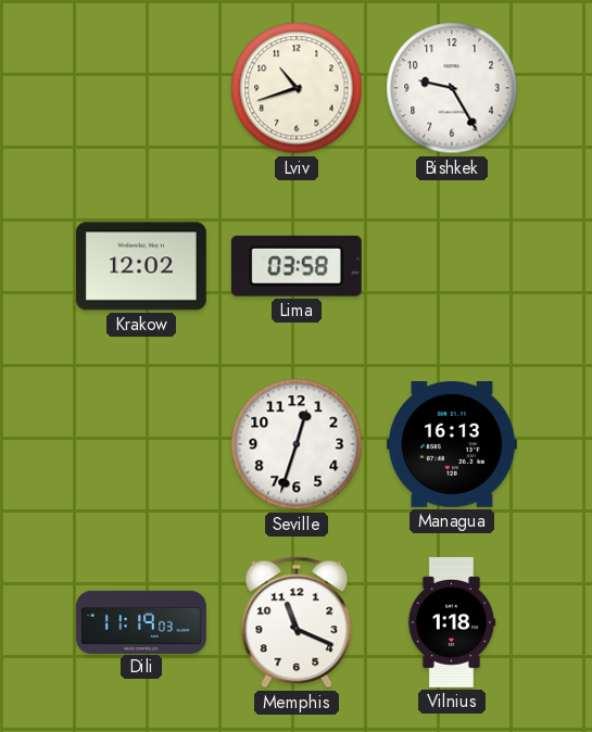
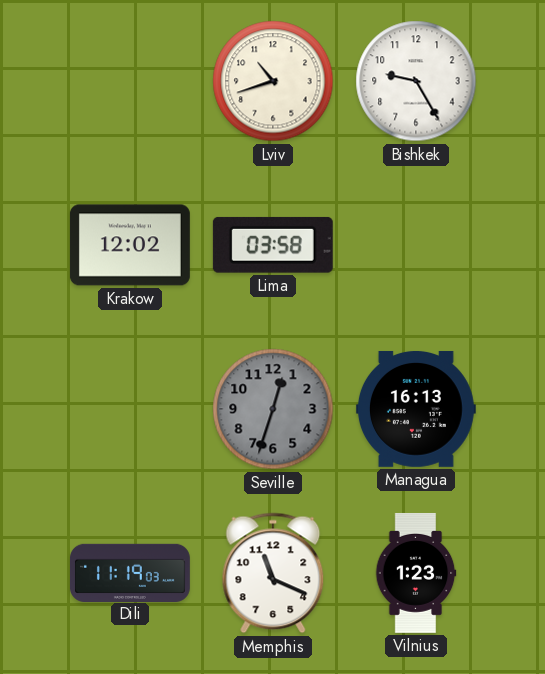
Seville dial: white -> grey (273, 409)
Vilnius: 1:18 -> 1:23 (416, 573)
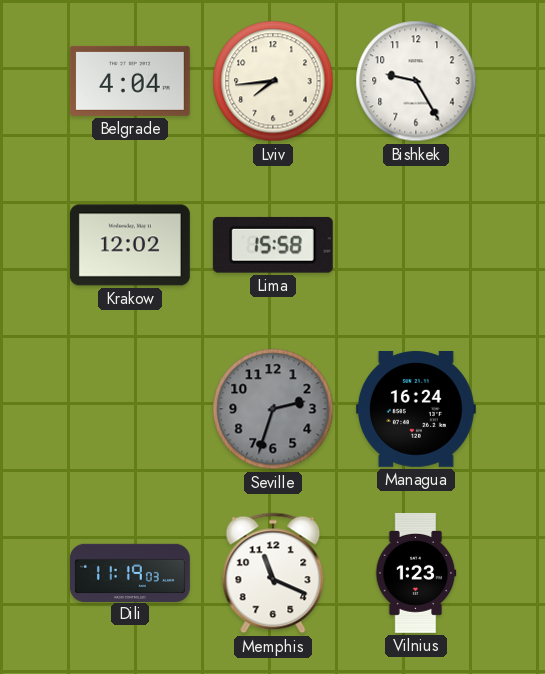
Belgrade: none -> 4:04 (130, 81)
Lviv: 10:42 -> 7:44 (273, 81)
Lima: 03:58 -> 15:58 (273, 245)
Seville: 12:33 -> 2:33 (273, 409)
Managua: 16:13 -> 16:24 (416, 409)
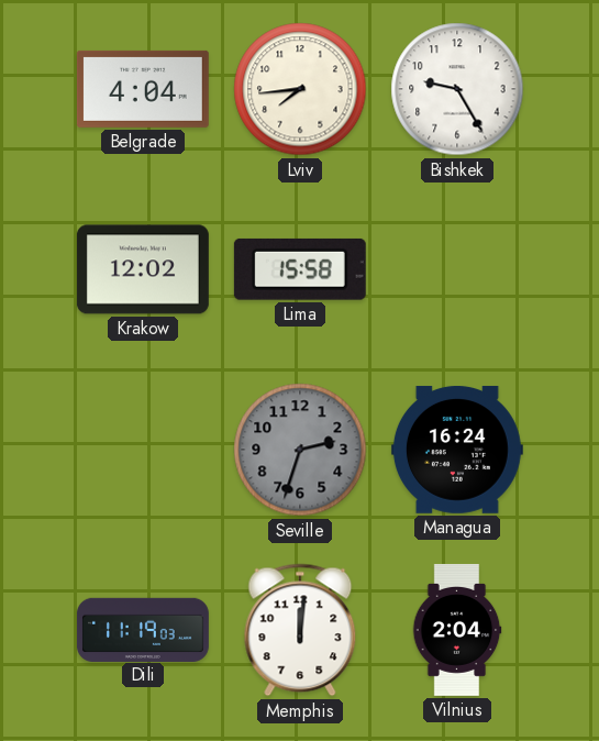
Memphis: 11:19 -> 12:01 (300, 630)
Vilnius: 1:23 -> 2:04 (457, 630)
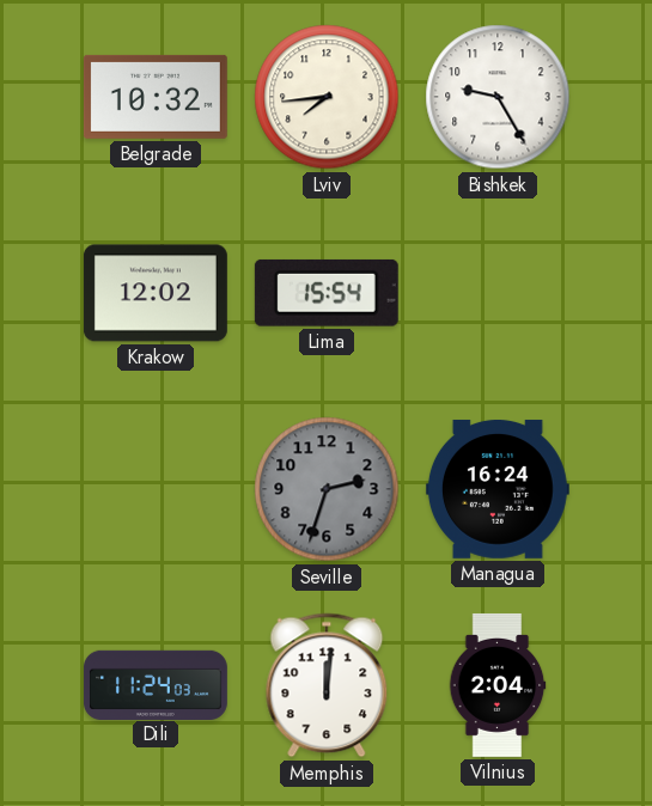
Belgrade: 4:04 -> 10:32 (156, 97)
Lima: 15:58 -> 15:54 (327, 293)
Dili: 11:19 -> 11:24 (156, 684)
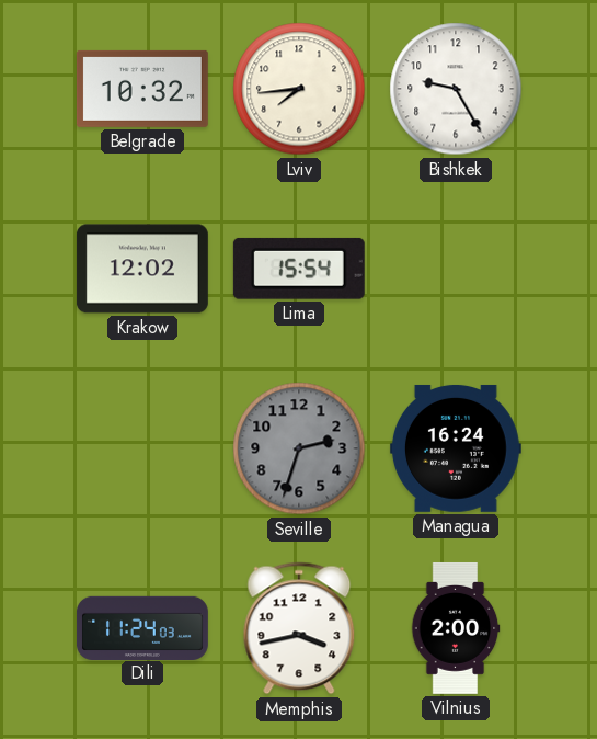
Memphis: 12:01 -> 3:43 (299, 628)
Vilnius: 2:04 -> 2:00 (456, 628)
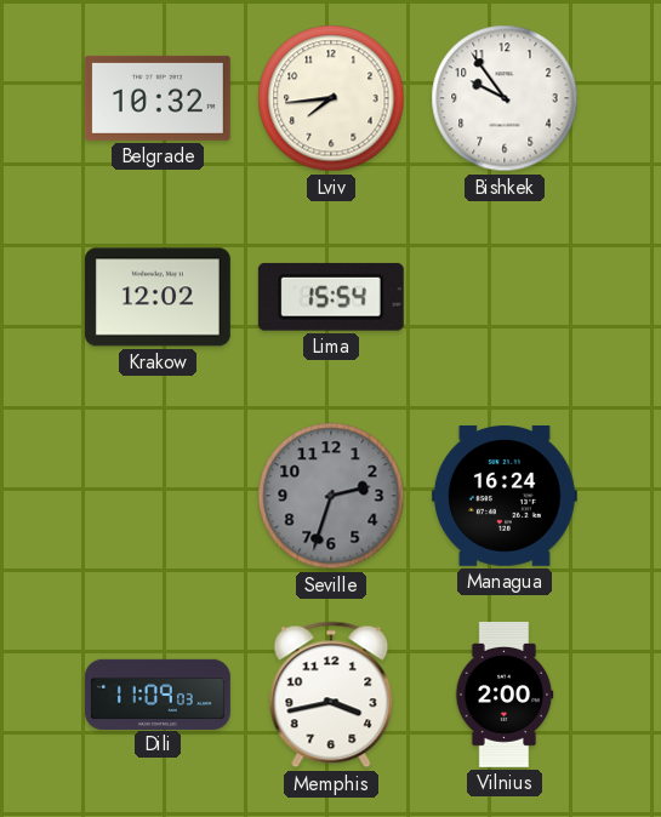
Bishkek: 9:25 -> 9:54 (505, 98)
Dili: 11:24 -> 11:09 (158, 693)
